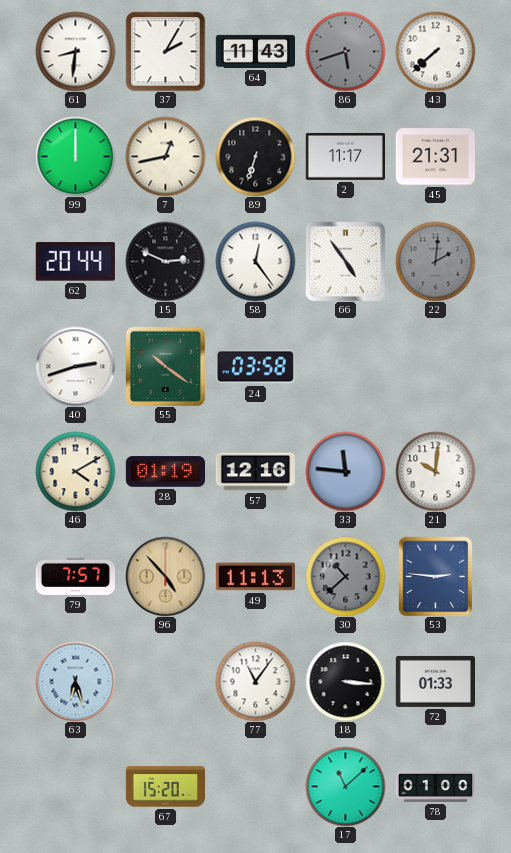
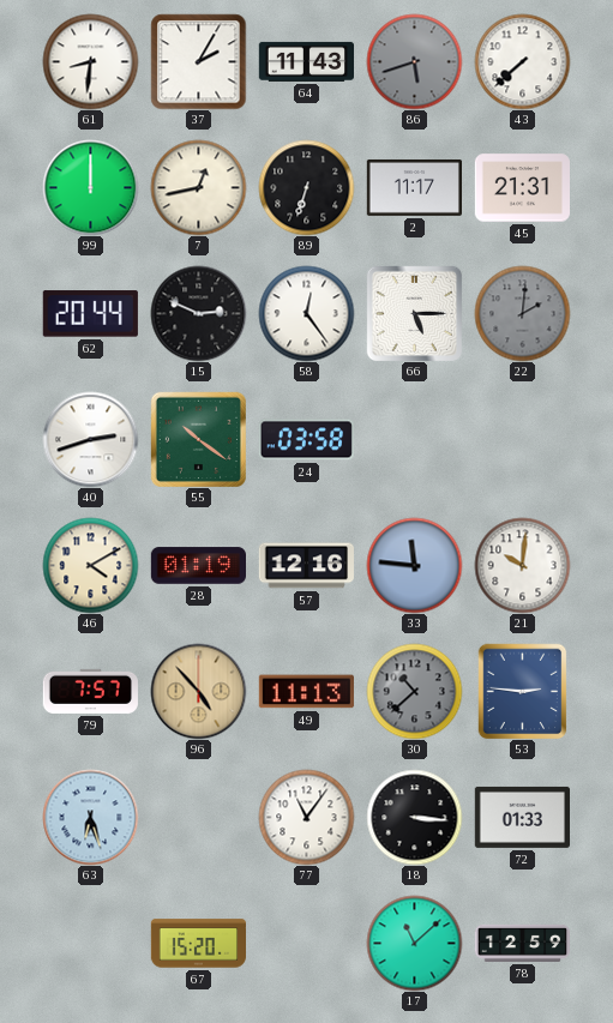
66: 4:54 -> 5:15 (414, 313)
78: 01:00 -> 12:59 (522, 943)
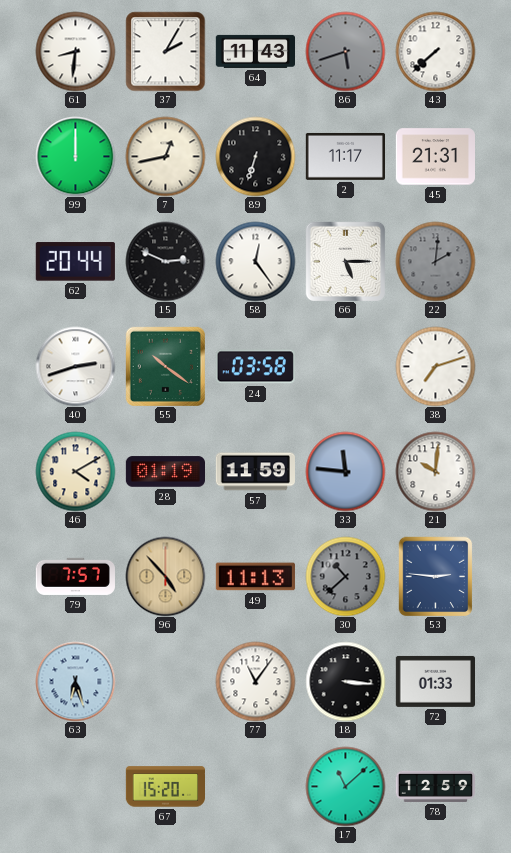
38: none -> 7:12 (435, 366)
57: 12:16 -> 11:59 (255, 472)
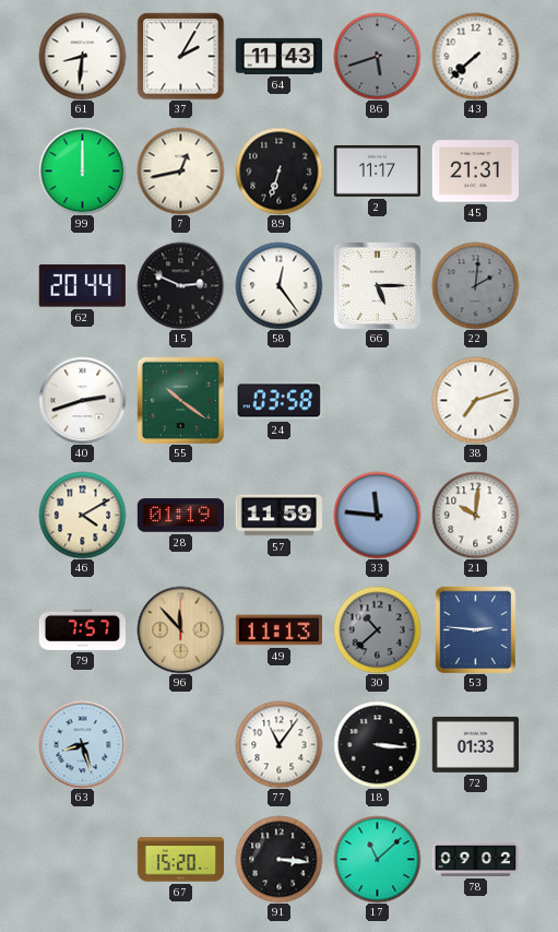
96: 4:53 -> 11:53 (180, 629)
63: 6:27 -> 8:27 (82, 744)
91: none -> 3:16 (278, 859)
78: 12:59 -> 09:02 (475, 859)
